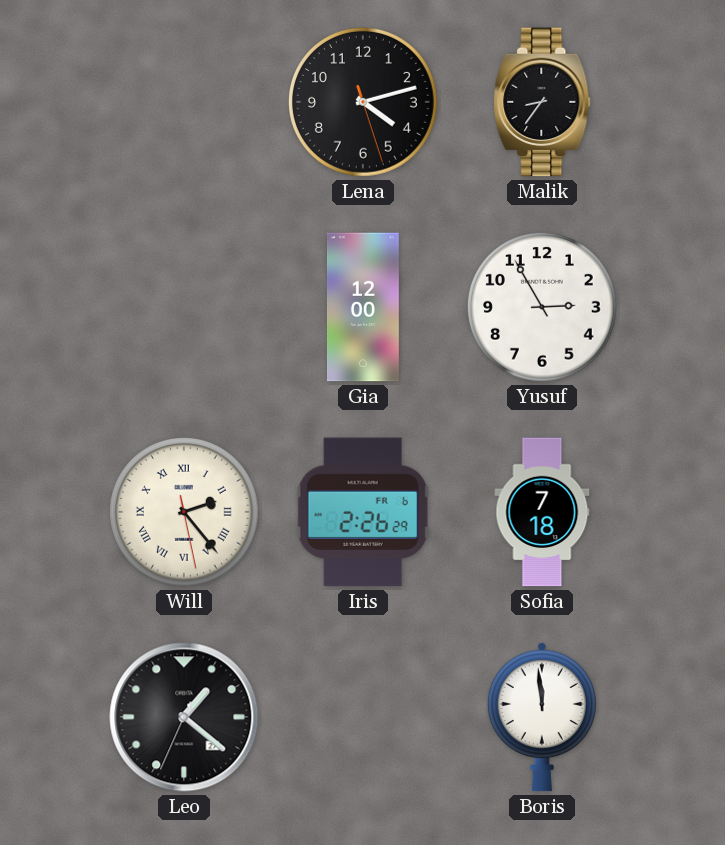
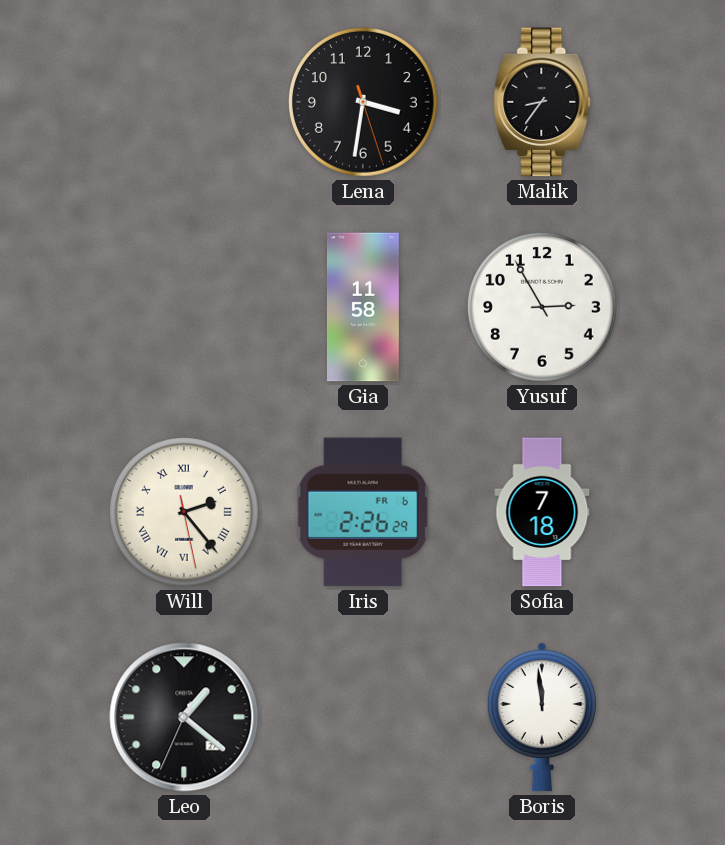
Lena: 4:12 -> 3:31 (364, 103)
Gia: 12:00 -> 11:58 (363, 307)
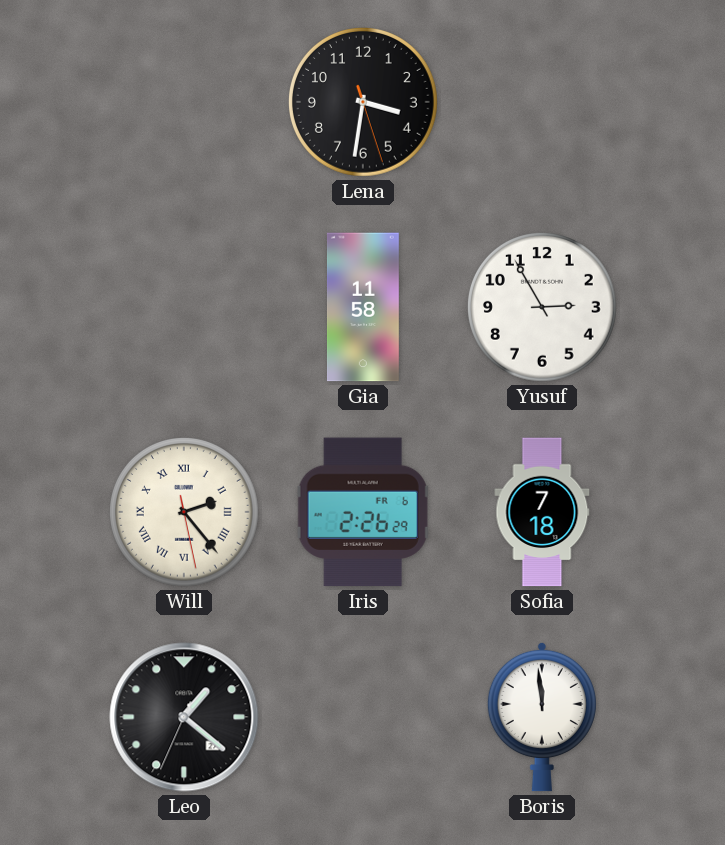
Malik: 8:36 -> none (542, 102)
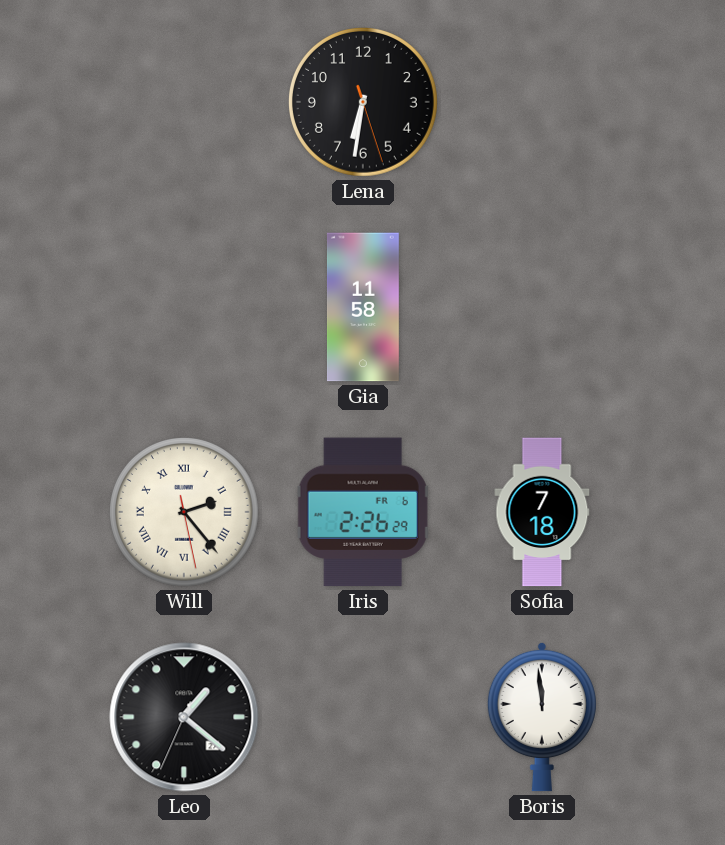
Lena: 3:31 -> 6:31 (364, 103)
Yusuf: 2:55 -> none (543, 308)
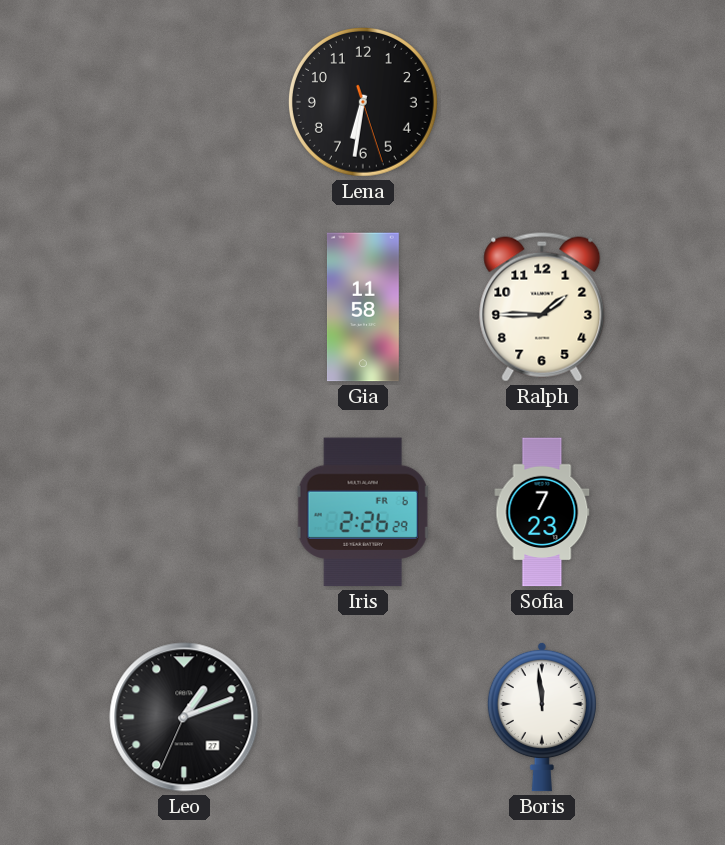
Ralph: none -> 1:45 (542, 307)
Will: 2:23 -> none (185, 513)
Sofia: 7:18 -> 7:23 (542, 512)
Leo: 1:21 -> 1:11 (184, 717)
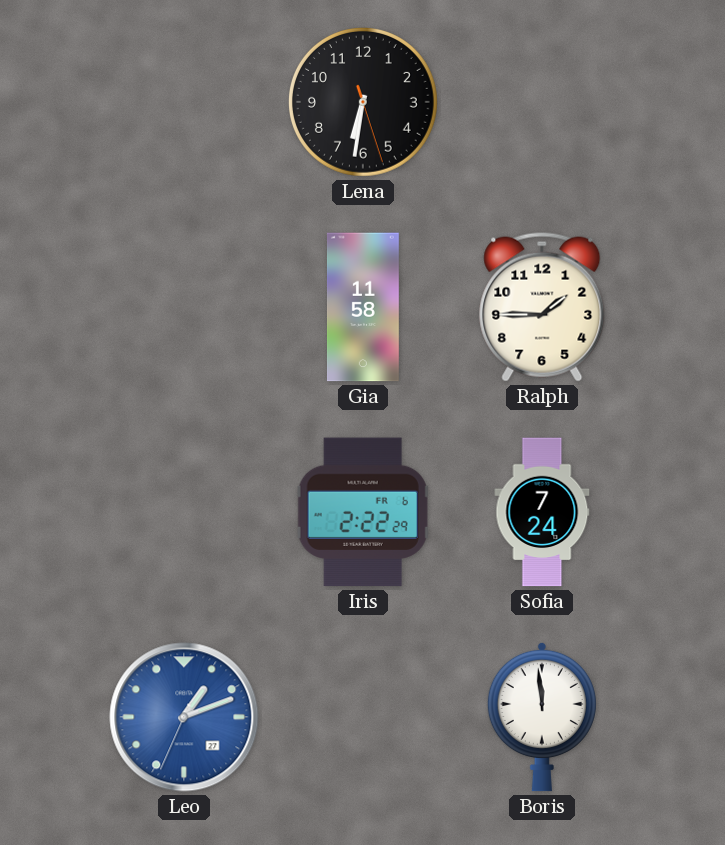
Iris: 2:26 -> 2:22 (363, 512)
Sofia: 7:23 -> 7:24 (542, 512)
Leo dial: black -> blue (184, 717)
